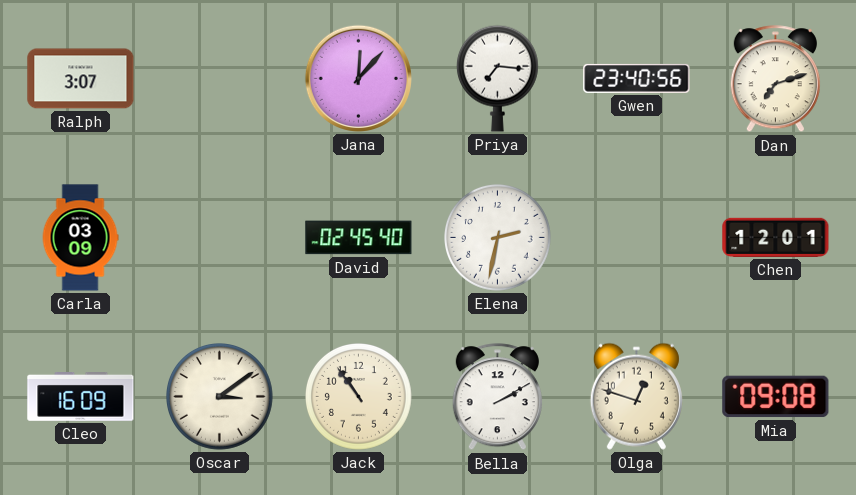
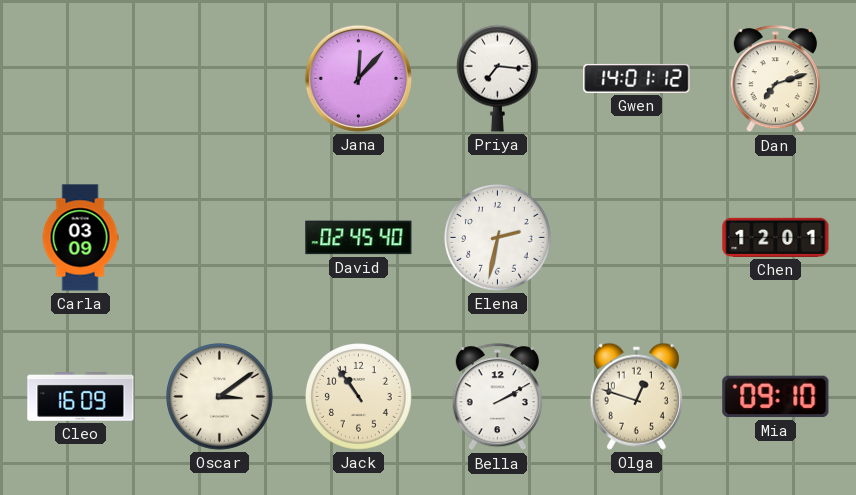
Ralph: 3:07 -> none (81, 79)
Gwen: 23:40 -> 14:01 (637, 78)
Mia: 09:08 -> 09:10 (776, 397)
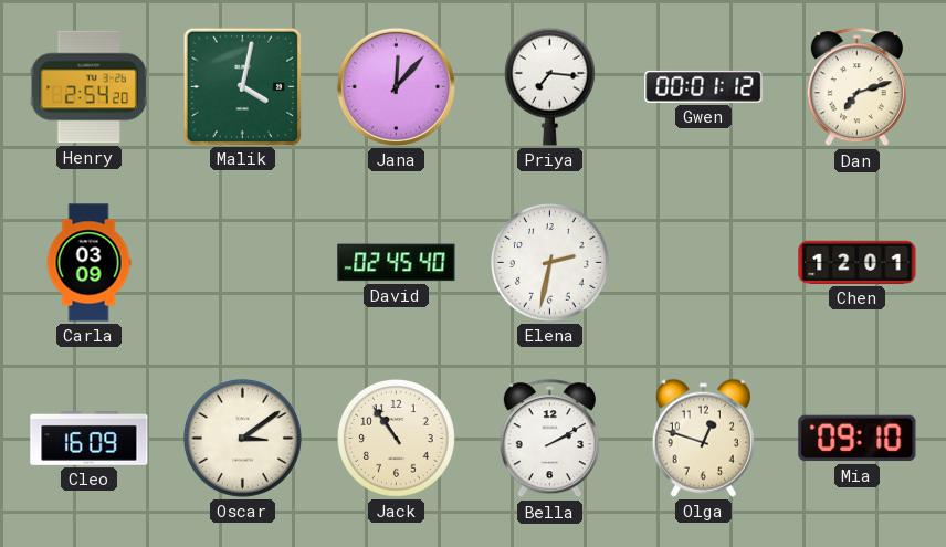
Henry: none -> 2:54 (88, 87)
Malik: none -> 4:02 (242, 86)
Gwen: 14:01 -> 00:01 (704, 86)
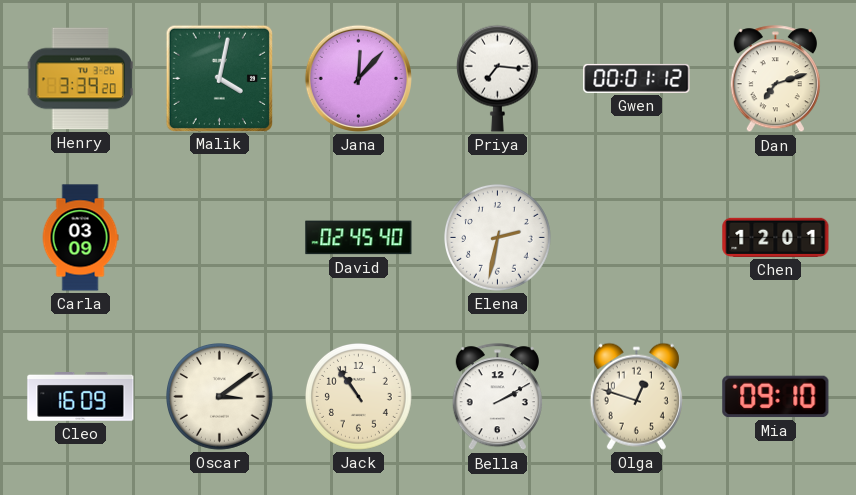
Henry: 2:54 -> 3:39 (80, 79)
